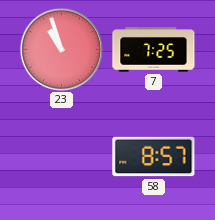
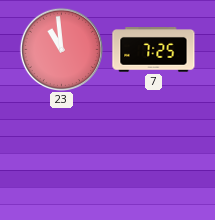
23: 10:57 -> 10:59 (61, 49)
58: 8:57 -> none (154, 157)
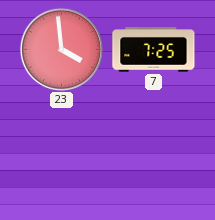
23: 10:59 -> 3:59 (61, 49)
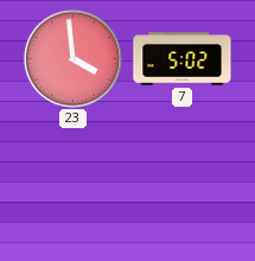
7: 7:25 -> 5:02 (183, 59)
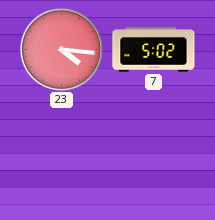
23: 3:59 -> 4:16 (61, 49)
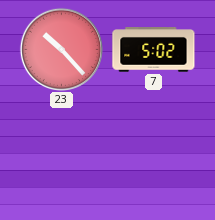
23: 4:16 -> 10:23 (61, 49)
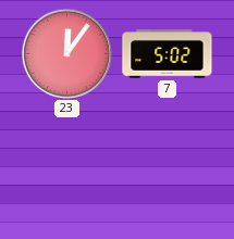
23: 10:23 -> 12:06 (66, 53)
